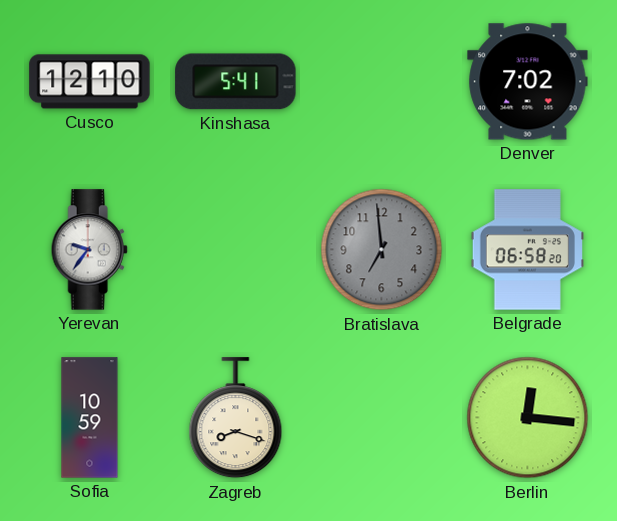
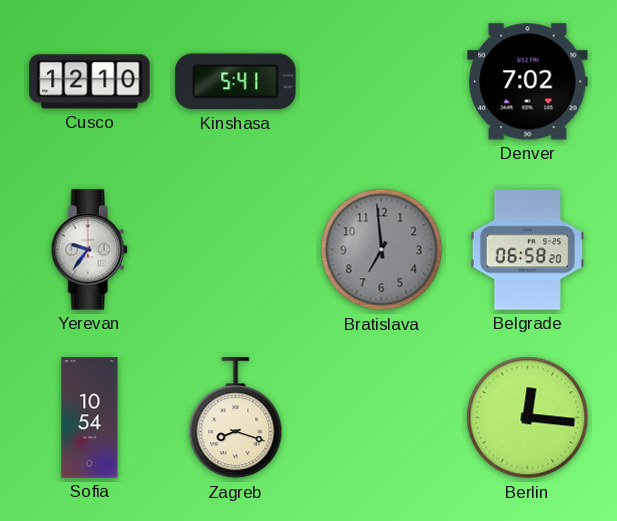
Sofia: 10:59 -> 10:54 (90, 418)
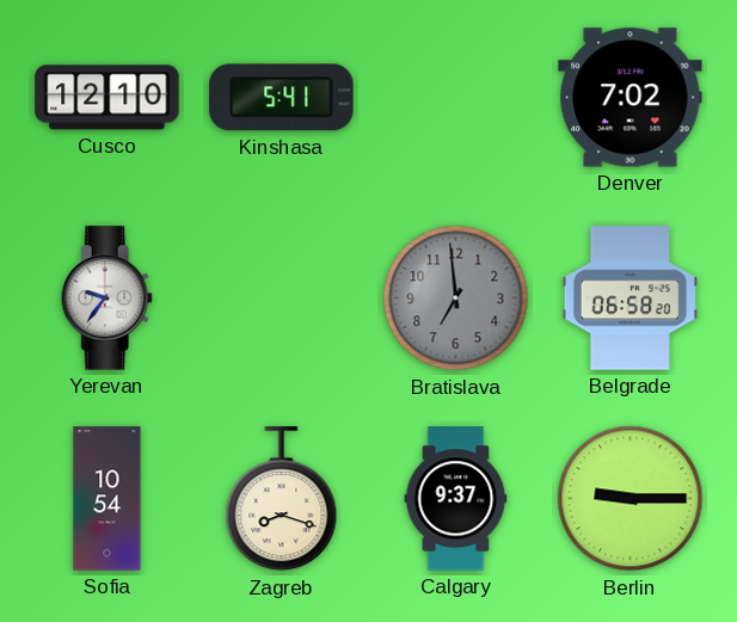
Calgary: none -> 9:37 (456, 499)
Berlin: 12:16 -> 9:15 (631, 499)
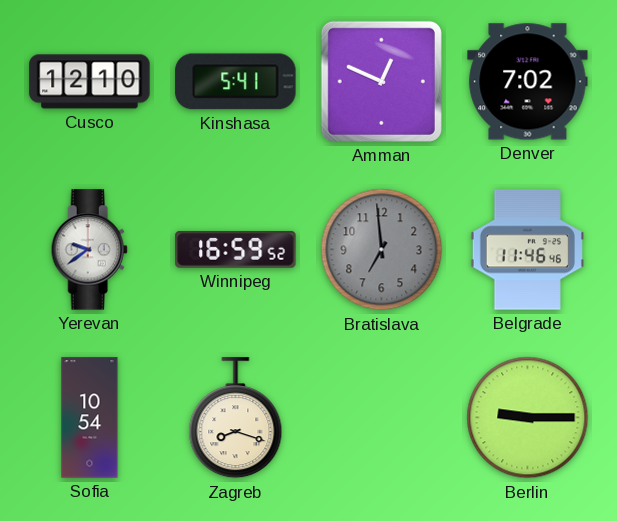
Amman: none -> 12:49 (381, 81)
Yerevan: 9:36 -> 9:39 (89, 250)
Winnipeg: none -> 16:59 (236, 249)
Belgrade: 06:58 -> 11:46 (527, 250)
Calgary: 9:37 -> none (456, 499)
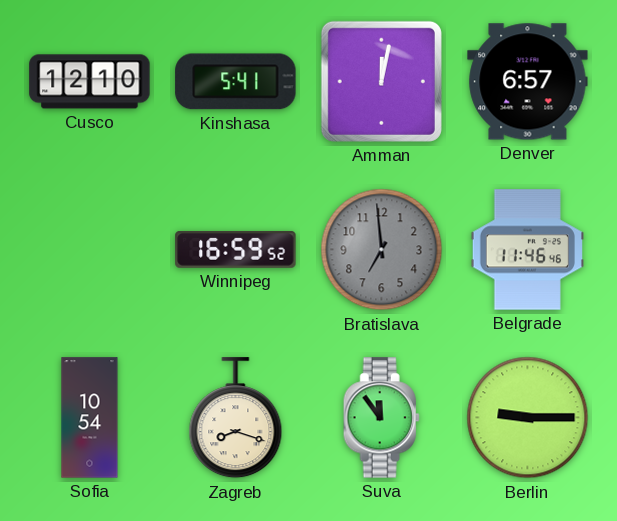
Amman: 12:49 -> 12:02 (381, 81)
Denver: 7:02 -> 6:57 (528, 82)
Yerevan: 9:39 -> none (89, 250)
Suva: none -> 11:54 (381, 418)
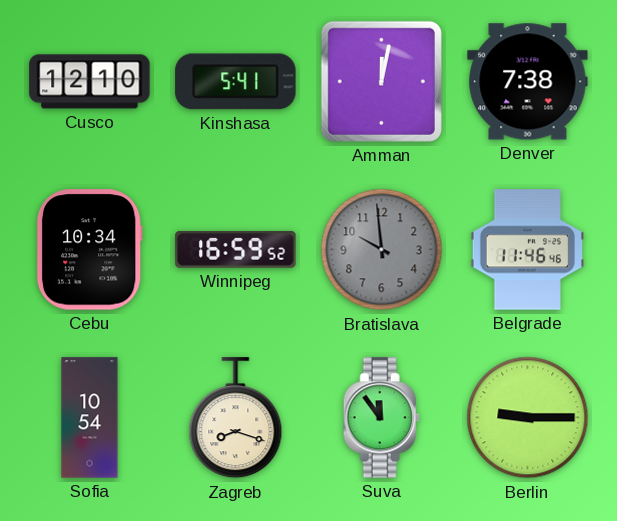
Denver: 6:57 -> 7:38 (528, 82)
Cebu: none -> 10:34 (89, 250)
Bratislava: 6:59 -> 9:59 (382, 250)
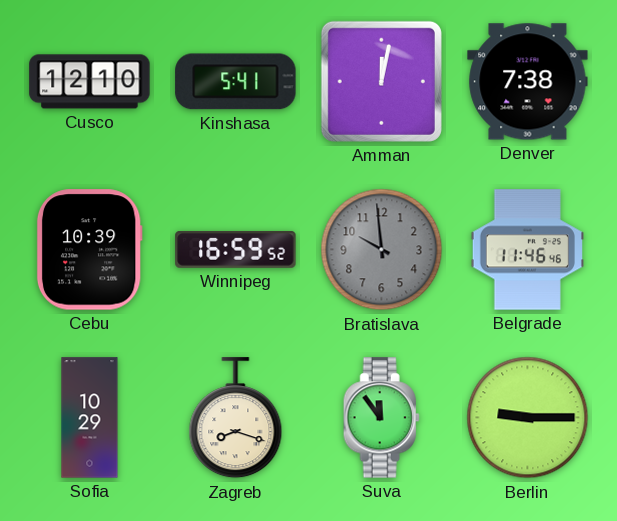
Cebu: 10:34 -> 10:39 (89, 250)
Sofia: 10:54 -> 10:29 (90, 418)
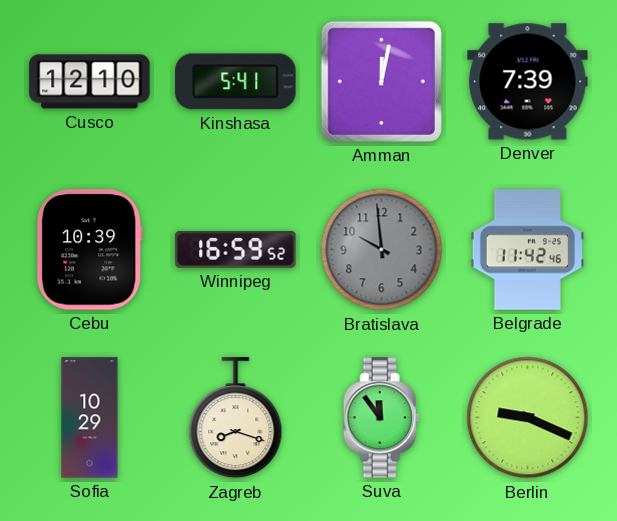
Denver: 7:38 -> 7:39 (528, 82)
Belgrade: 11:46 -> 11:42 (527, 250)
Berlin: 9:15 -> 9:19 (528, 418)
